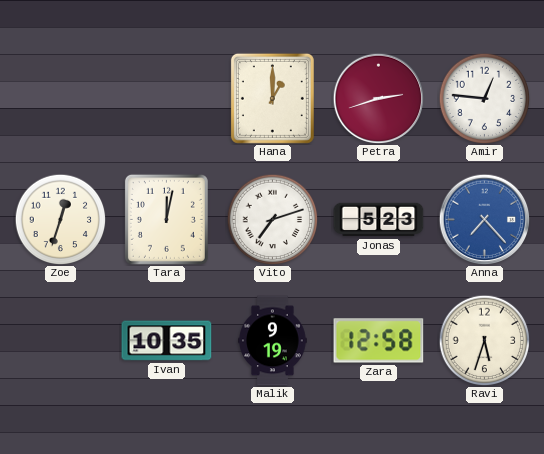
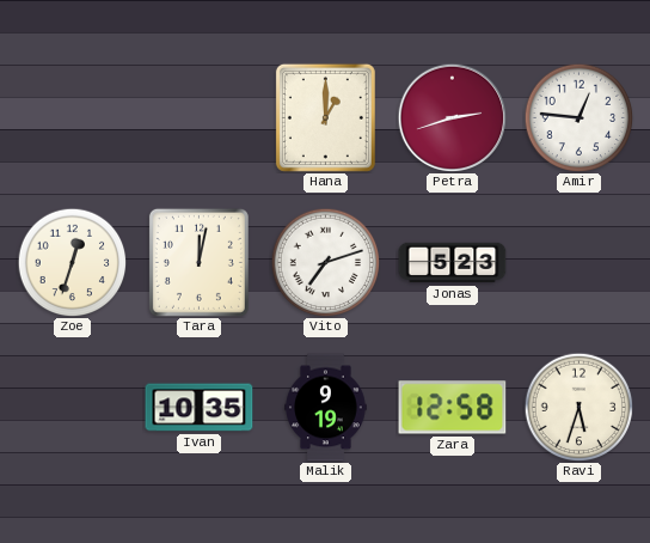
Anna: 7:23 -> none (484, 219)
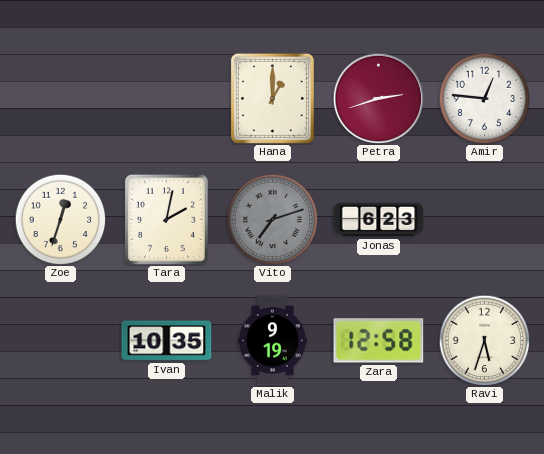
Tara: 12:02 -> 2:02 (166, 219)
Vito dial: white -> grey (272, 219)
Jonas: 5:23 -> 6:23 (379, 220)
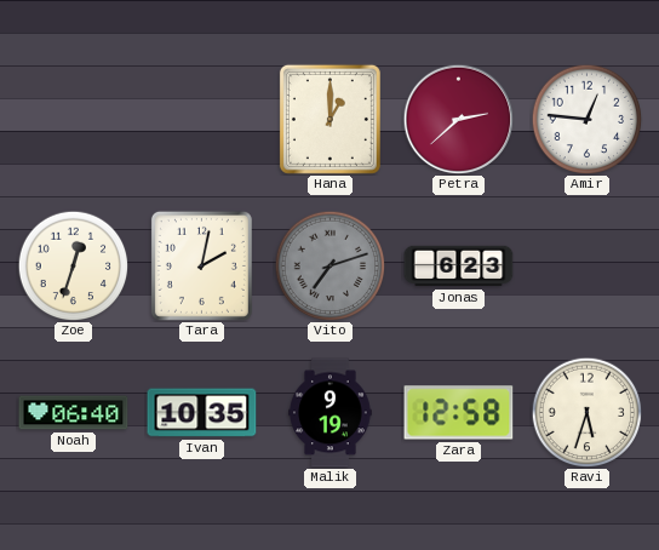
Petra: 2:42 -> 2:38 (458, 119)
Noah: none -> 06:40 (74, 413)
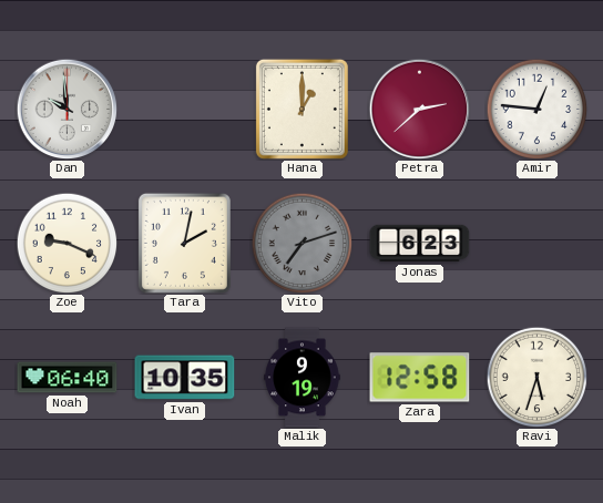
Dan: none -> 9:59 (67, 109)
Zoe: 12:33 -> 9:19 (67, 243)
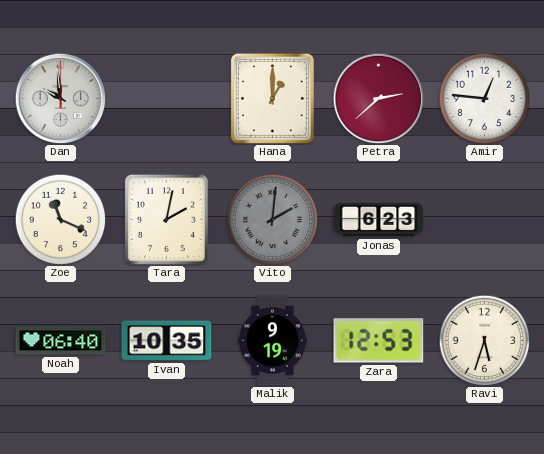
Zoe: 9:19 -> 11:19 (60, 219)
Vito: 7:12 -> 2:01 (272, 219)
Zara: 12:58 -> 12:53 (379, 341)
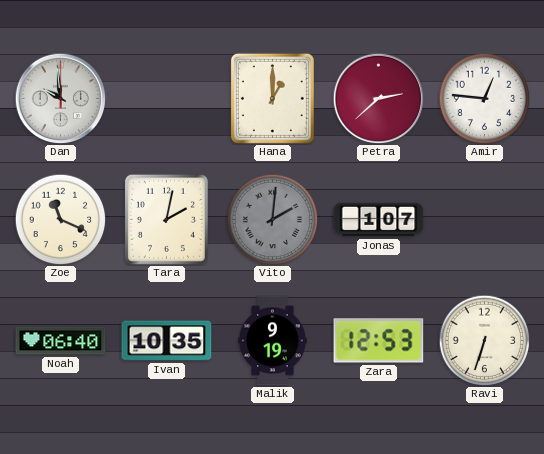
Jonas: 6:23 -> 1:07 (379, 220)
Ravi: 5:33 -> 6:33 (484, 340)
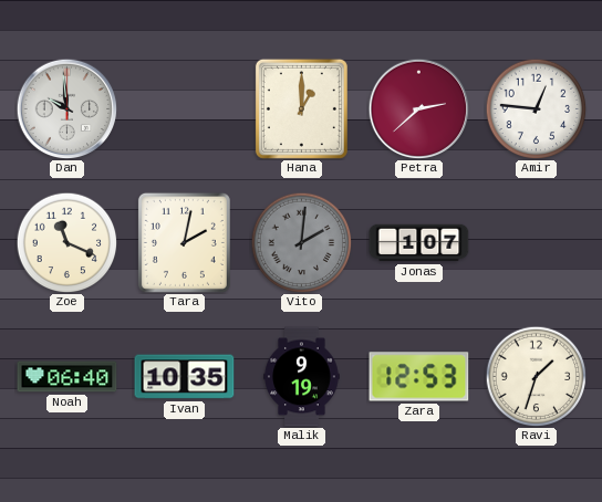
Ravi: 6:33 -> 1:33 (536, 376)
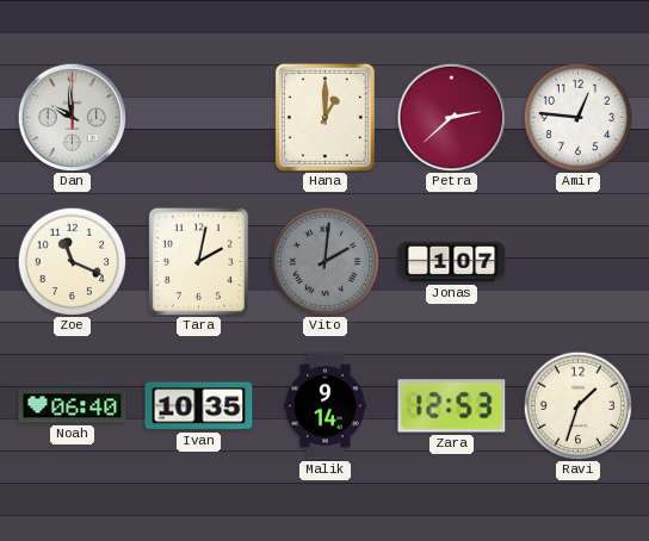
Malik: 9:19 -> 9:14 (326, 406)
